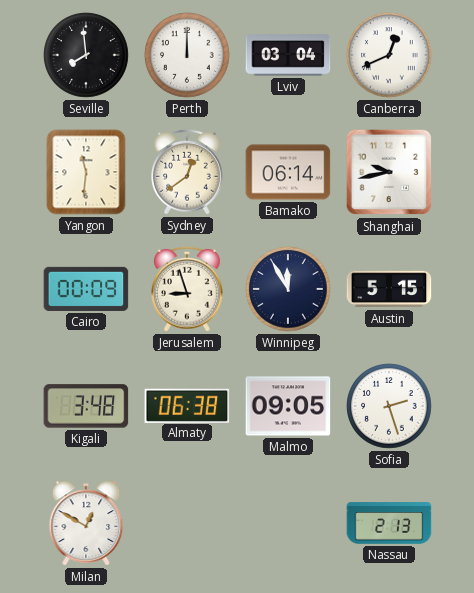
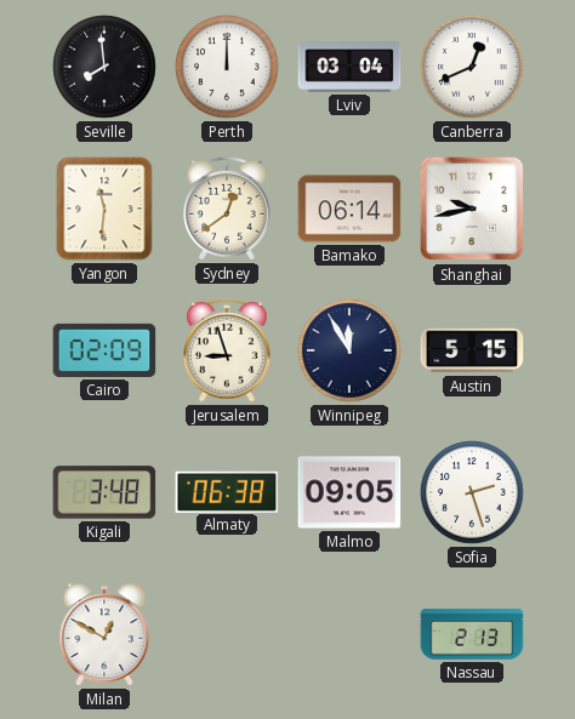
Cairo: 00:09 -> 02:09 (104, 350)
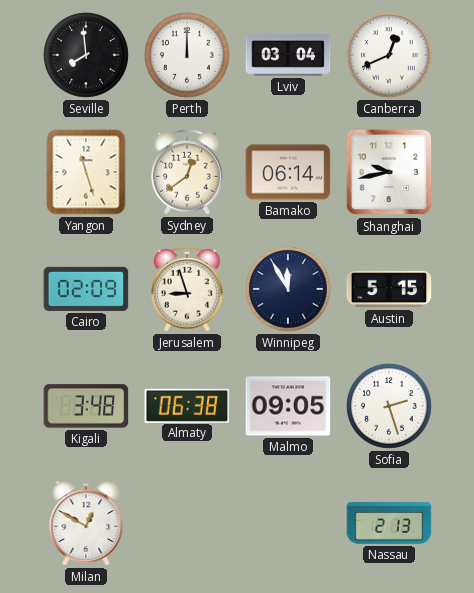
Yangon: 11:31 -> 11:27 (86, 172)
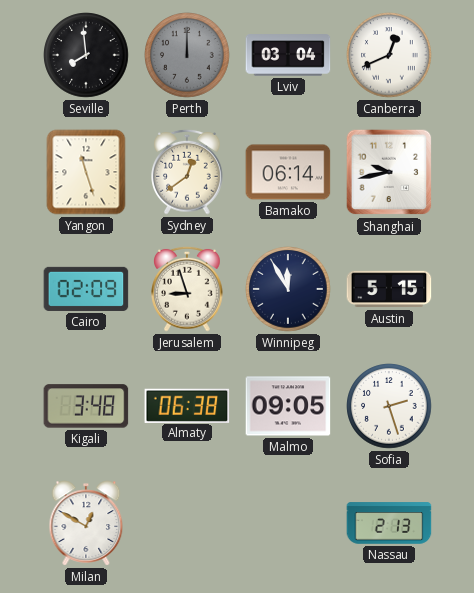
Perth dial: white -> grey (187, 55)
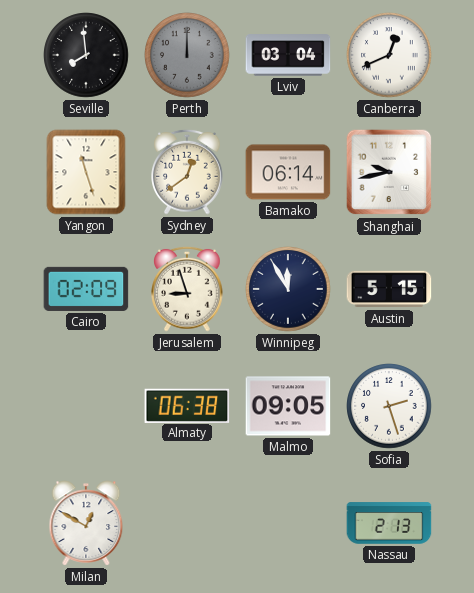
Kigali: 3:48 -> none (86, 406)
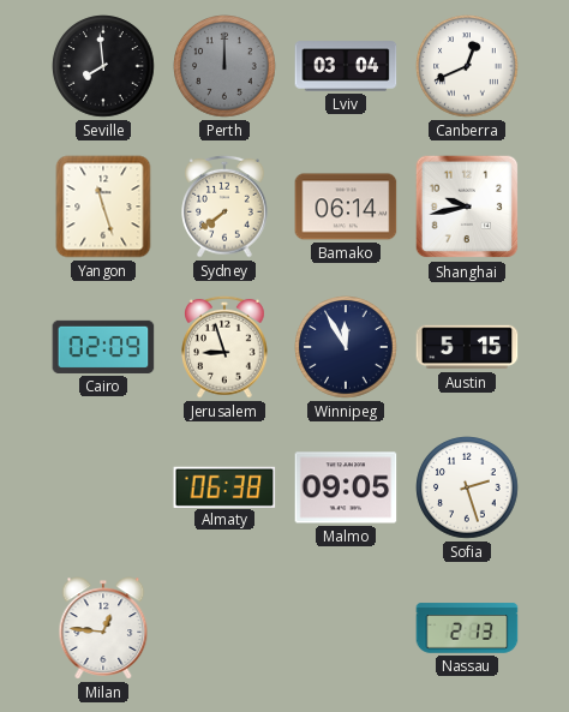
Sydney: 12:39 -> 7:39 (224, 207)
Milan: 12:50 -> 12:46 (103, 628)
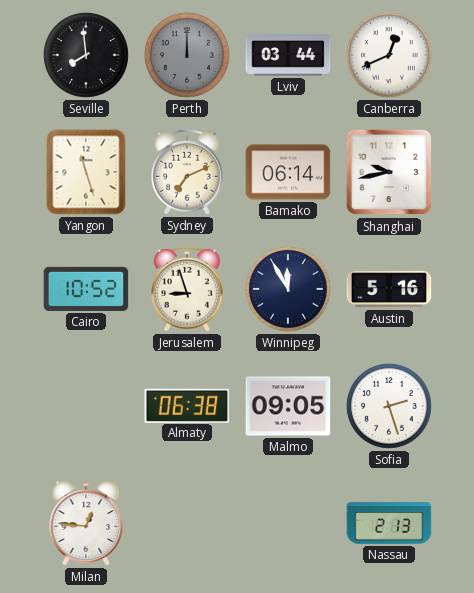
Lviv: 03:04 -> 03:44 (288, 55)
Sydney: 7:39 -> 7:11 (187, 172)
Cairo: 02:09 -> 10:52 (86, 289)
Austin: 5:15 -> 5:16 (389, 289)
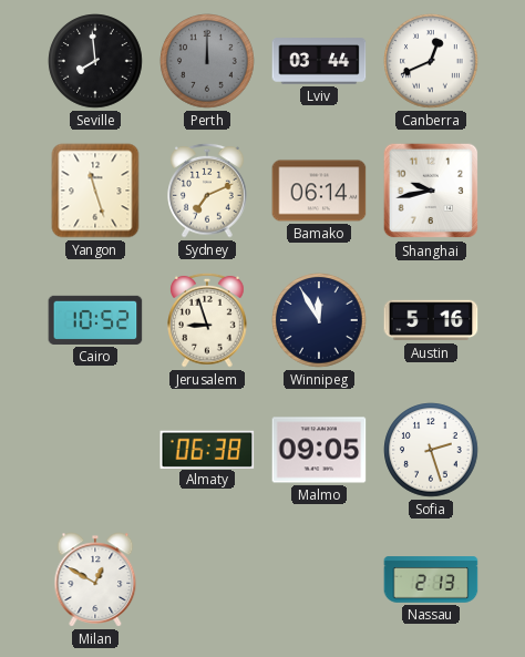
Milan: 12:46 -> 12:50 (95, 579)
